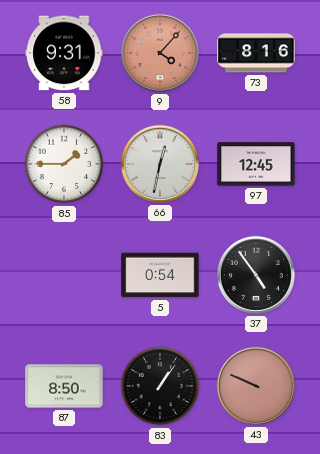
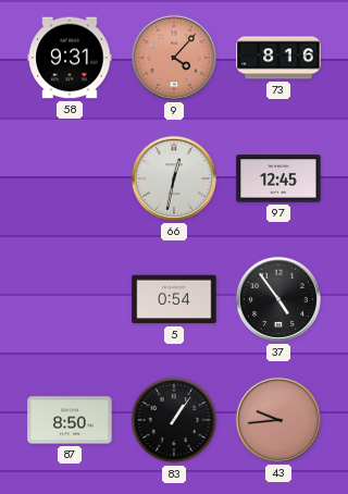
85: 1:45 -> none (64, 164)
43: 9:49 -> 9:44 (278, 420)
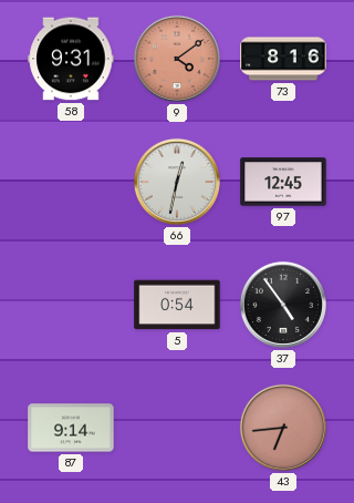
9: 4:07 -> 4:09 (177, 59)
87: 8:50 -> 9:14 (71, 428)
83: 1:06 -> none (174, 420)
43: 9:44 -> 6:44 (283, 428)
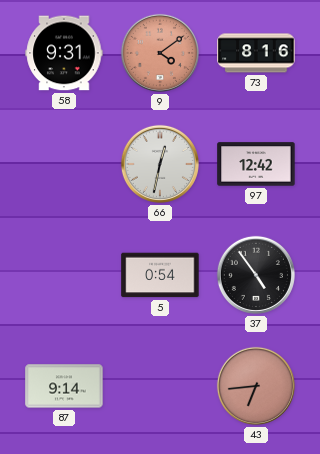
97: 12:45 -> 12:42 (256, 164)
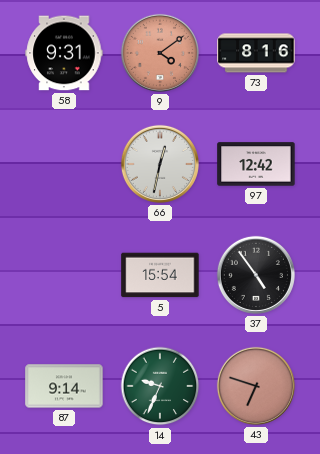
5: 0:54 -> 15:54 (160, 275)
14: none -> 9:34 (160, 386)
43: 6:44 -> 6:48 (256, 386)
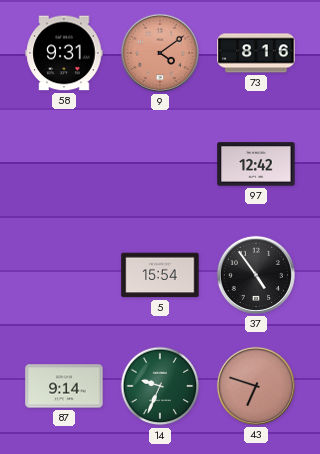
66: 12:32 -> none (160, 164)
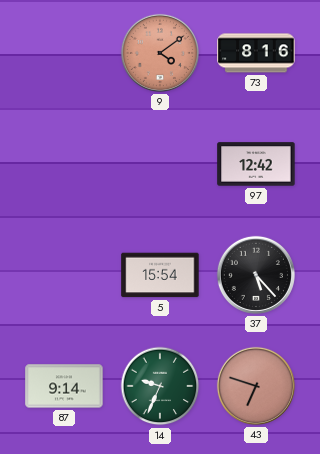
58: 9:31 -> none (64, 53)
37: 4:54 -> 5:23 (256, 275)
